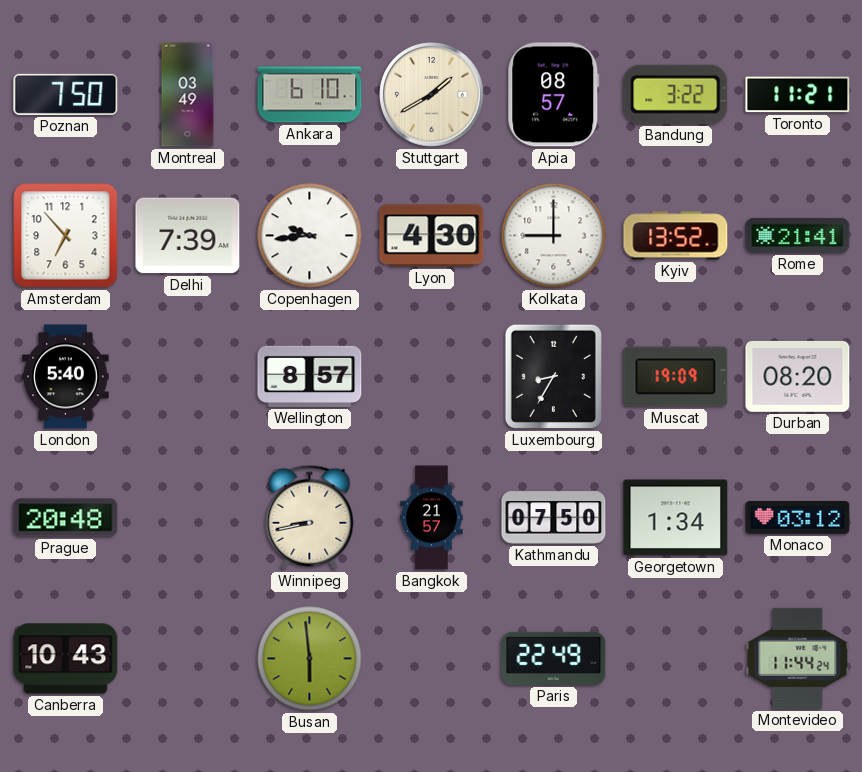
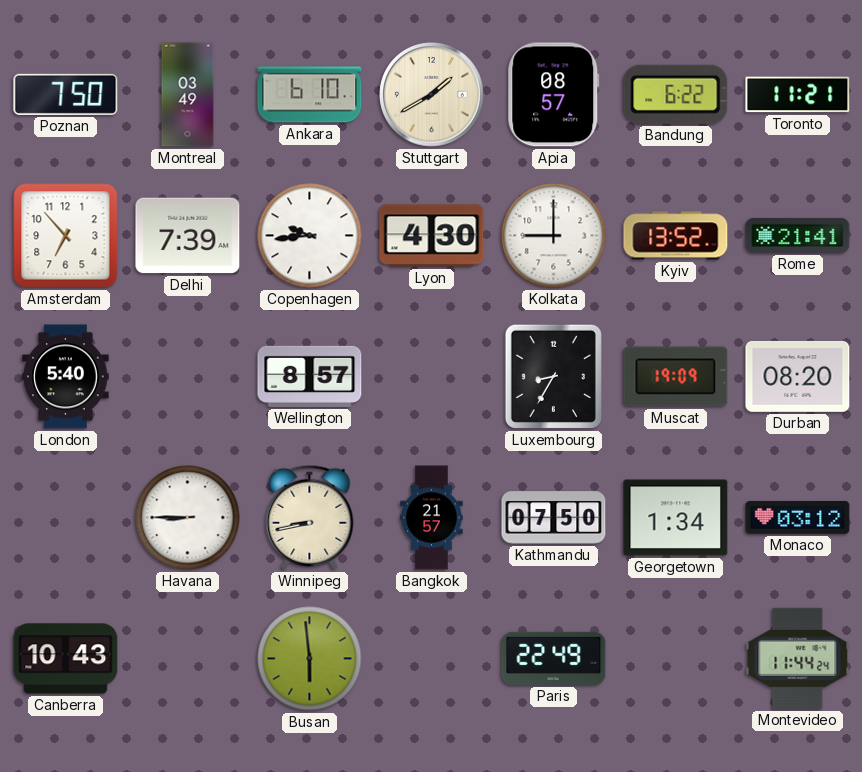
Bandung: 3:22 -> 6:22 (676, 94)
Prague: 20:48 -> none (66, 518)
Havana: none -> 8:45 (188, 518)
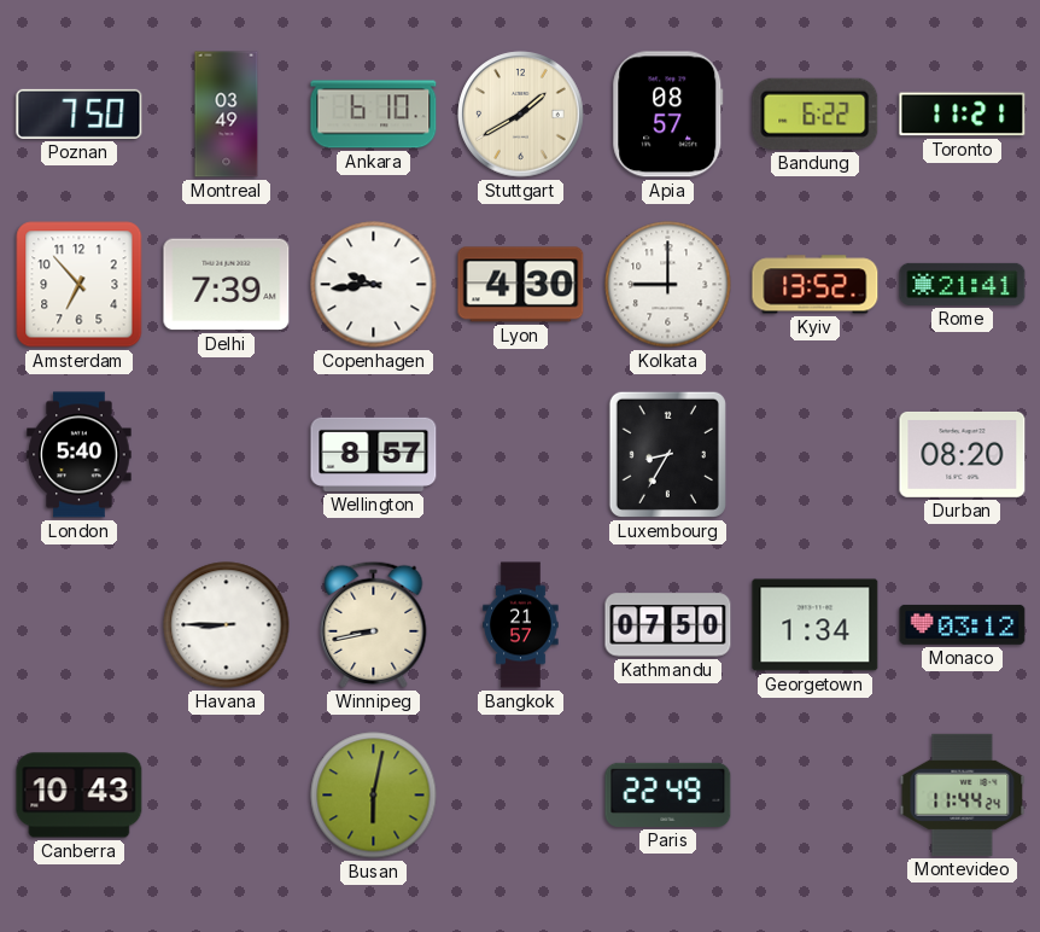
Muscat: 19:09 -> none (676, 377)
Busan: 5:59 -> 6:02 (374, 796)
